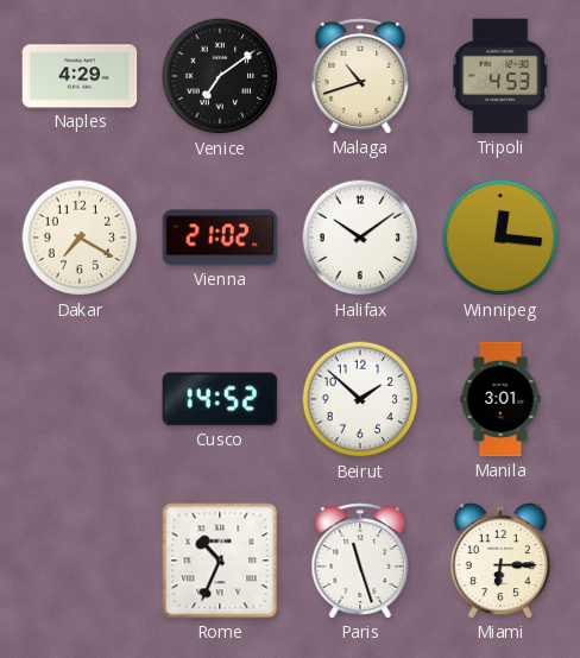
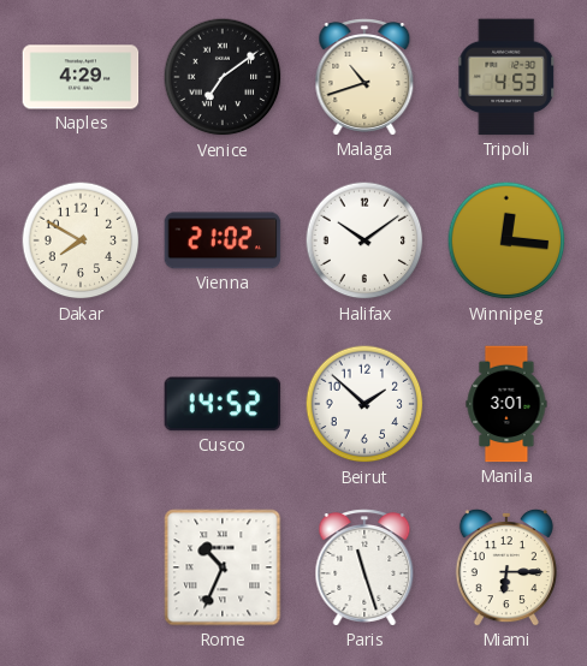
Dakar: 7:20 -> 7:50 (81, 240)
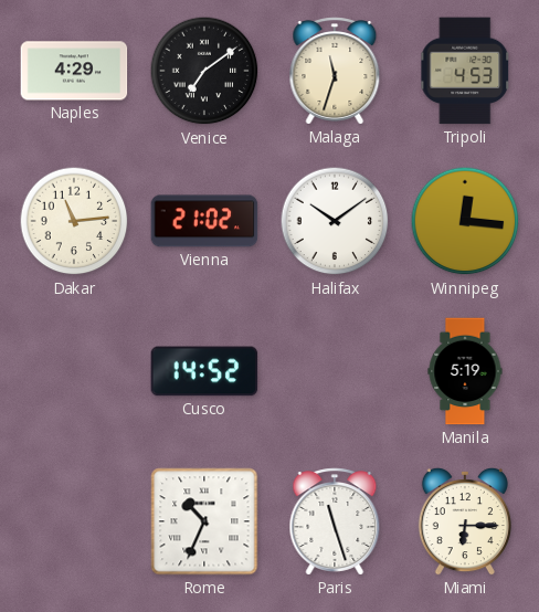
Malaga: 10:42 -> 11:33 (335, 71)
Dakar: 7:50 -> 11:14 (74, 221)
Beirut: 1:52 -> none (364, 404)
Manila: 3:01 -> 5:19 (465, 371)
